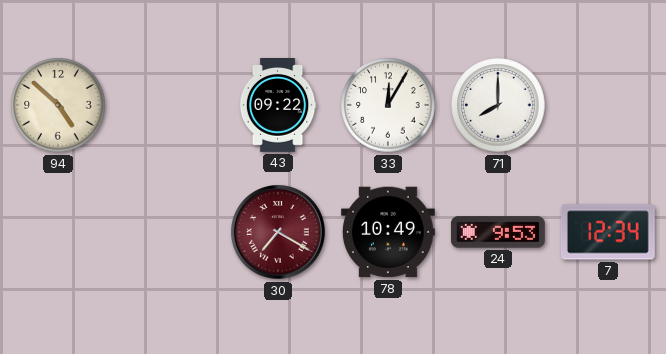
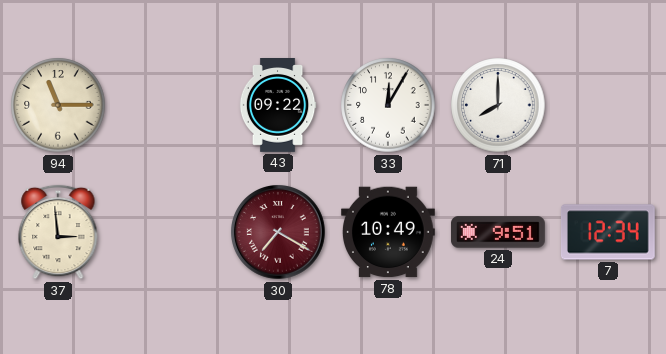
94: 4:52 -> 11:15 (58, 105)
37: none -> 2:59 (58, 232)
24: 9:53 -> 9:51 (498, 232)
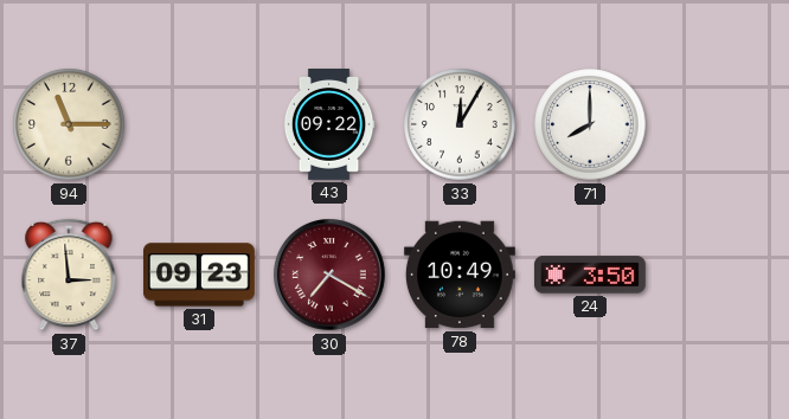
31: none -> 09:23 (200, 275)
24: 9:51 -> 3:50 (590, 275)
7: 12:34 -> none (608, 232)
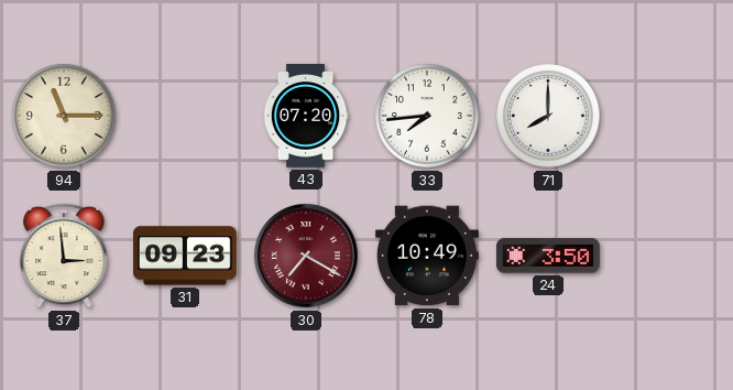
43: 09:22 -> 07:20 (306, 117)
33: 12:05 -> 7:44 (427, 116)
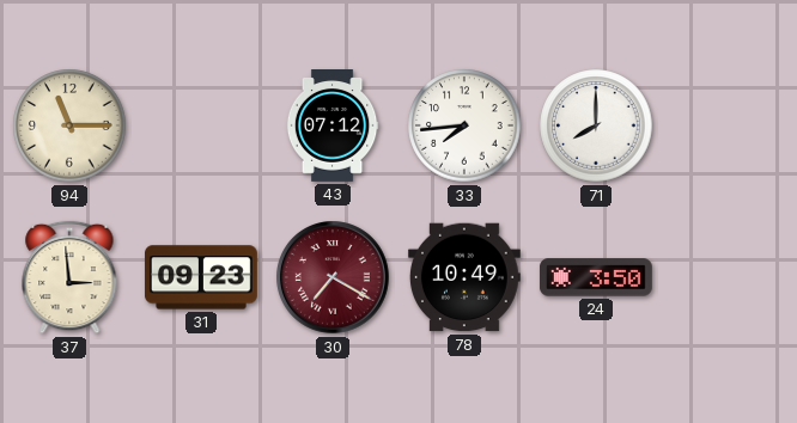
43: 07:20 -> 07:12 (333, 127)
